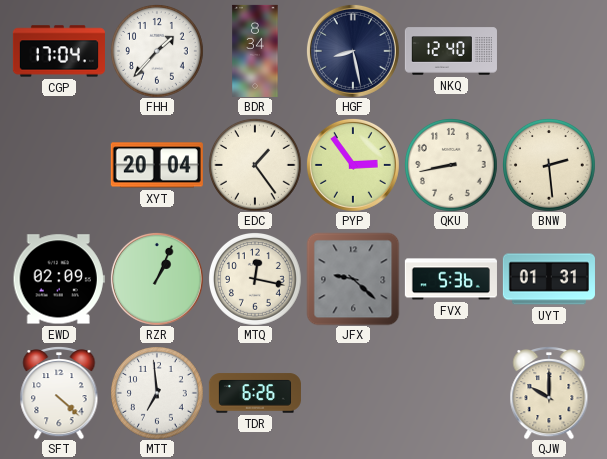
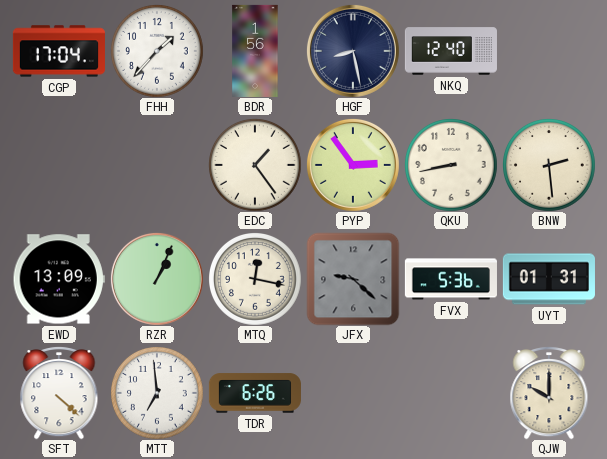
BDR: 8:34 -> 1:56 (255, 51)
XYT: 20:04 -> none (157, 165)
EWD: 02:09 -> 13:09 (59, 279)
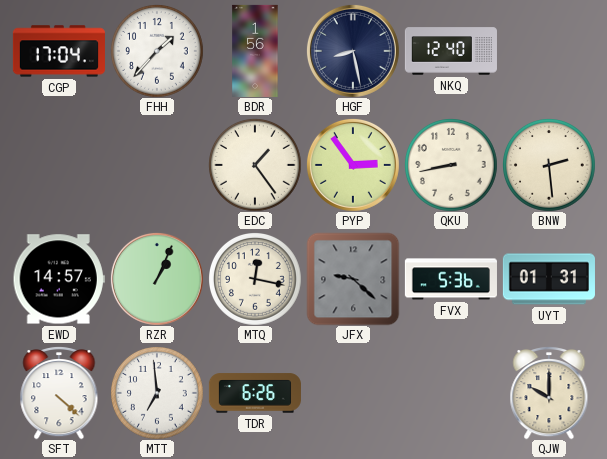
EWD: 13:09 -> 14:57 (59, 279)
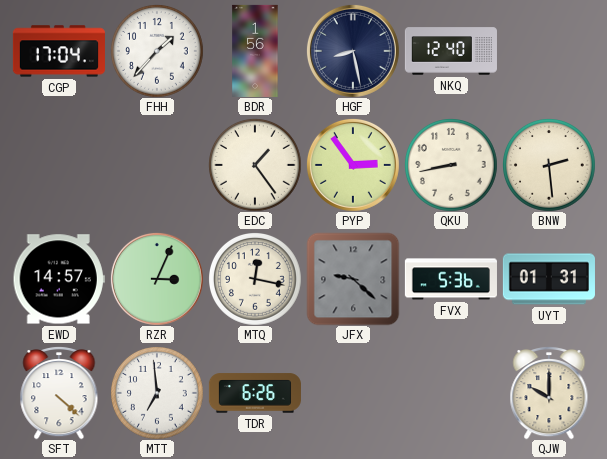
RZR: 1:04 -> 3:04 (157, 279)
